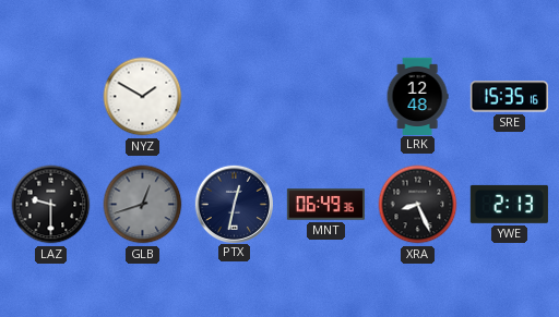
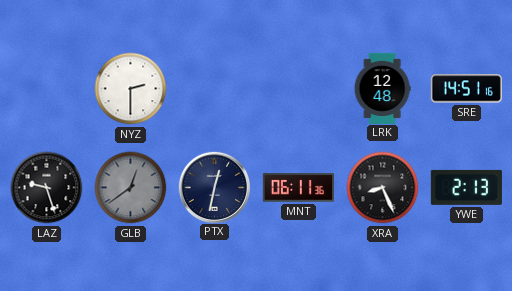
NYZ: 1:50 -> 2:30 (131, 89)
SRE: 15:35 -> 14:51 (466, 89)
LAZ: 9:30 -> 9:27 (47, 188)
GLB: 12:42 -> 12:39 (131, 188)
MNT: 06:49 -> 06:11 (298, 188)
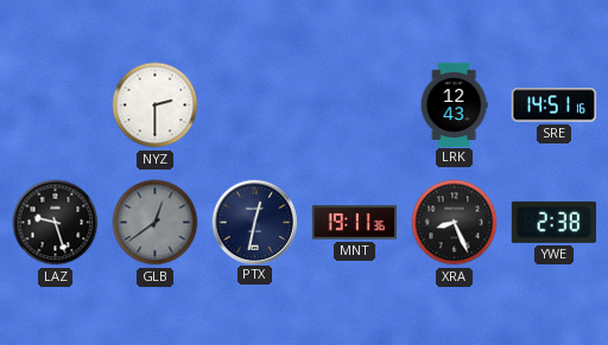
LRK: 12:48 -> 12:43 (454, 104)
MNT: 06:11 -> 19:11 (354, 223)
YWE: 2:13 -> 2:38 (553, 222)
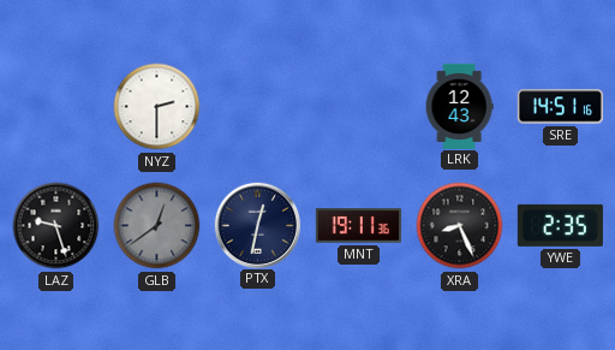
YWE: 2:38 -> 2:35 (560, 225)
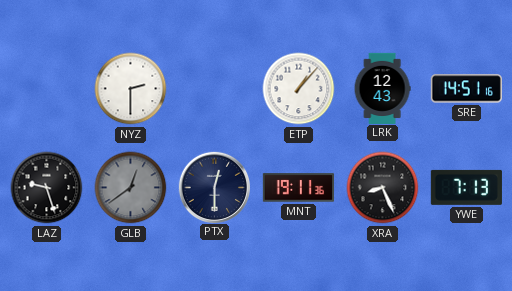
ETP: none -> 1:07 (299, 89)
PTX: 12:32 -> 12:30 (214, 187)
YWE: 2:35 -> 7:13 (466, 187)
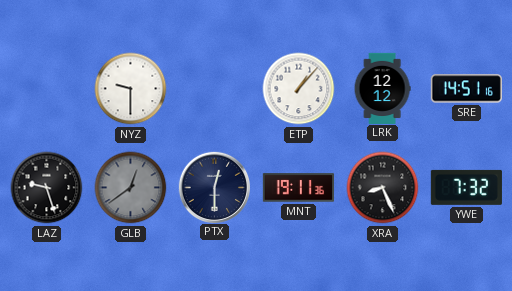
NYZ: 2:30 -> 9:30 (131, 89)
LRK: 12:43 -> 12:12 (382, 88)
YWE: 7:13 -> 7:32 (466, 187)
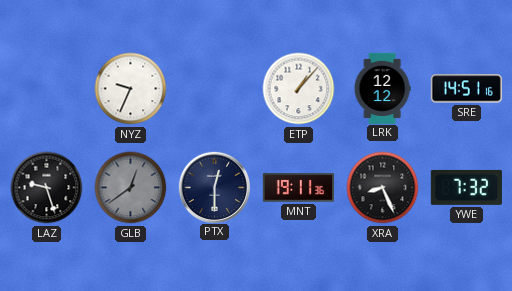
NYZ: 9:30 -> 9:34 (131, 89)
